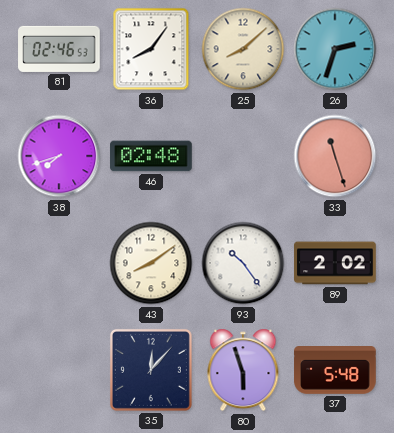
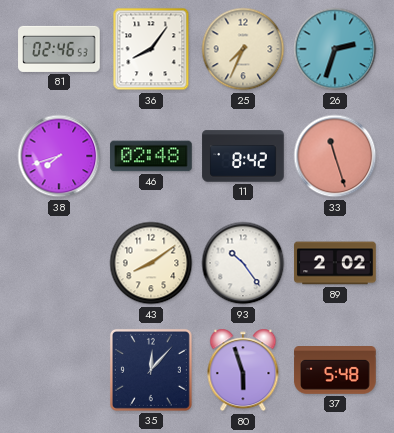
25: 8:08 -> 7:34 (243, 49)
11: none -> 8:42 (243, 156)
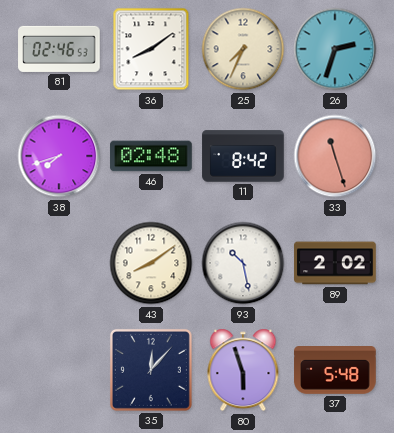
36: 8:06 -> 8:09 (151, 49)
93: 10:24 -> 10:28 (243, 263)
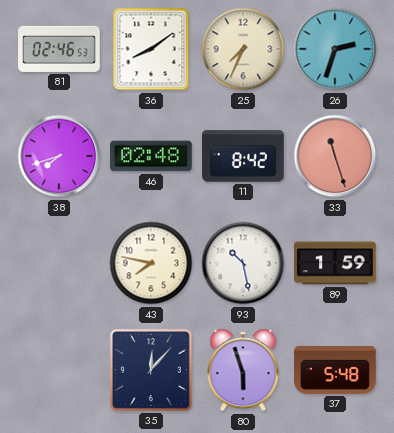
43: 8:09 -> 7:47 (151, 263)
89: 2:02 -> 1:59 (335, 263)
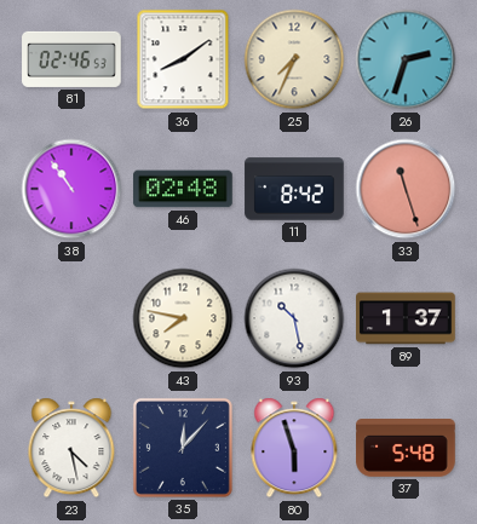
38: 7:42 -> 10:54 (71, 189)
89: 1:59 -> 1:37 (406, 318)
23: none -> 4:28 (71, 448)
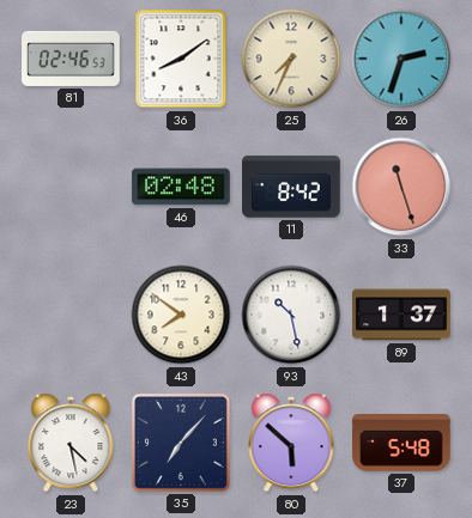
38: 10:54 -> none (71, 189)
43: 7:47 -> 7:51 (181, 315)
35: 12:07 -> 7:07 (181, 443)
80: 5:57 -> 5:52 (291, 443)
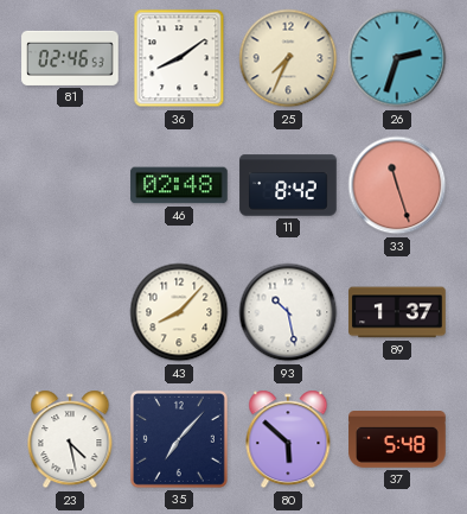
43: 7:51 -> 8:07 (179, 312)
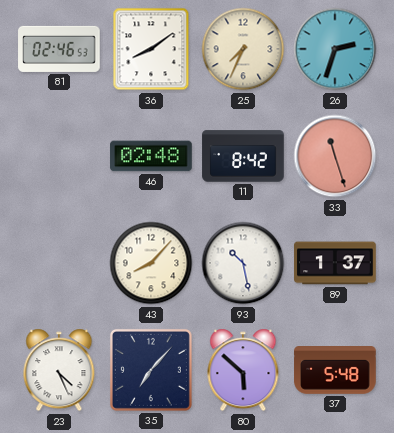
23: 4:28 -> 4:26 (59, 370)
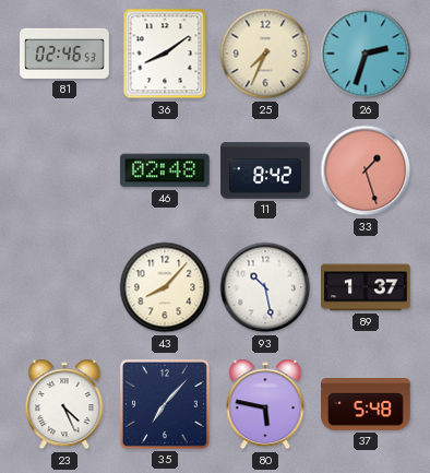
33: 11:27 -> 1:27 (366, 170)
80: 5:52 -> 5:47 (265, 404)
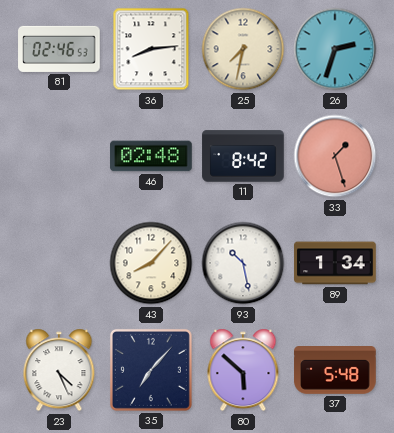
36: 8:09 -> 8:14 (151, 49)
25: 7:34 -> 7:32 (243, 49)
89: 1:37 -> 1:34 (335, 263)
80: 5:47 -> 5:52 (243, 370)
